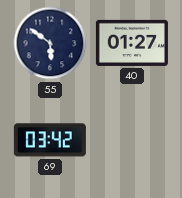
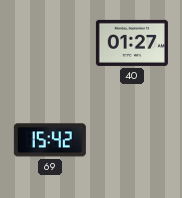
55: 5:51 -> none (50, 43)
69: 03:42 -> 15:42 (50, 140)
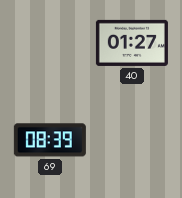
69: 15:42 -> 08:39 (50, 140)
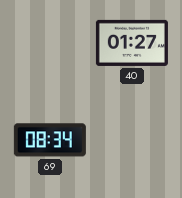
69: 08:39 -> 08:34 (50, 140)
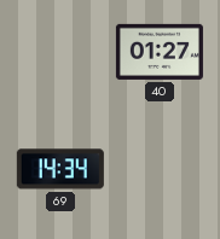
69: 08:34 -> 14:34 (60, 169)
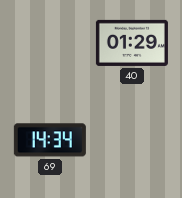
40: 01:27 -> 01:29 (132, 43)
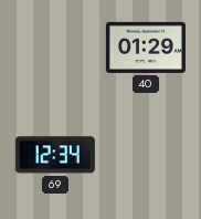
69: 14:34 -> 12:34 (55, 155)
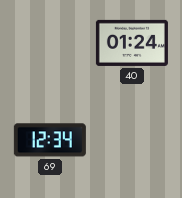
40: 01:29 -> 01:24 (132, 43)
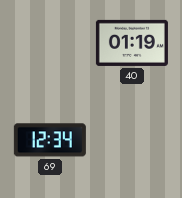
40: 01:24 -> 01:19 (132, 43)
